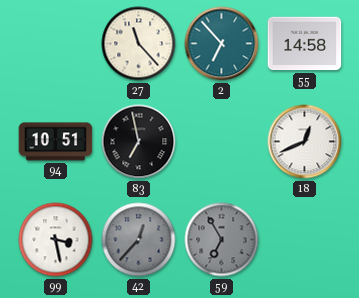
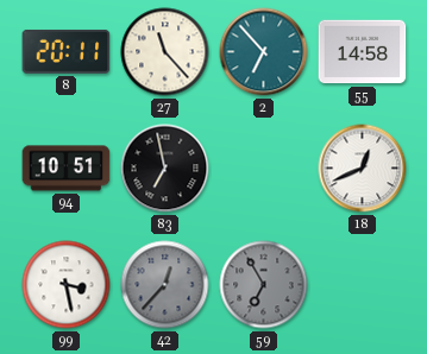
8: none -> 20:11 (67, 52)
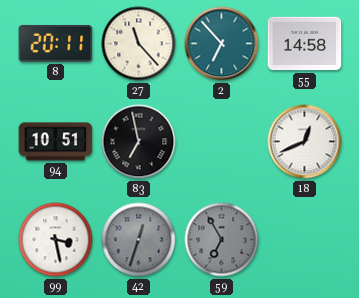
42: 12:37 -> 12:33 (139, 240)
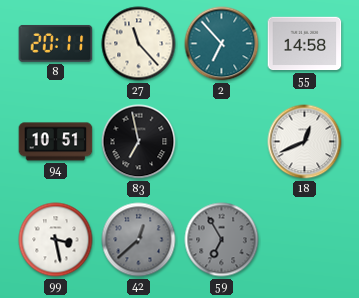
42: 12:33 -> 12:38 (139, 240)
